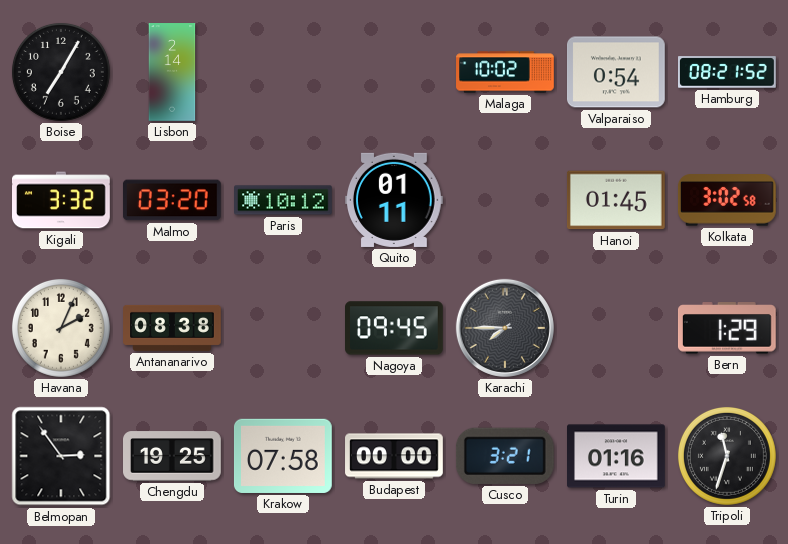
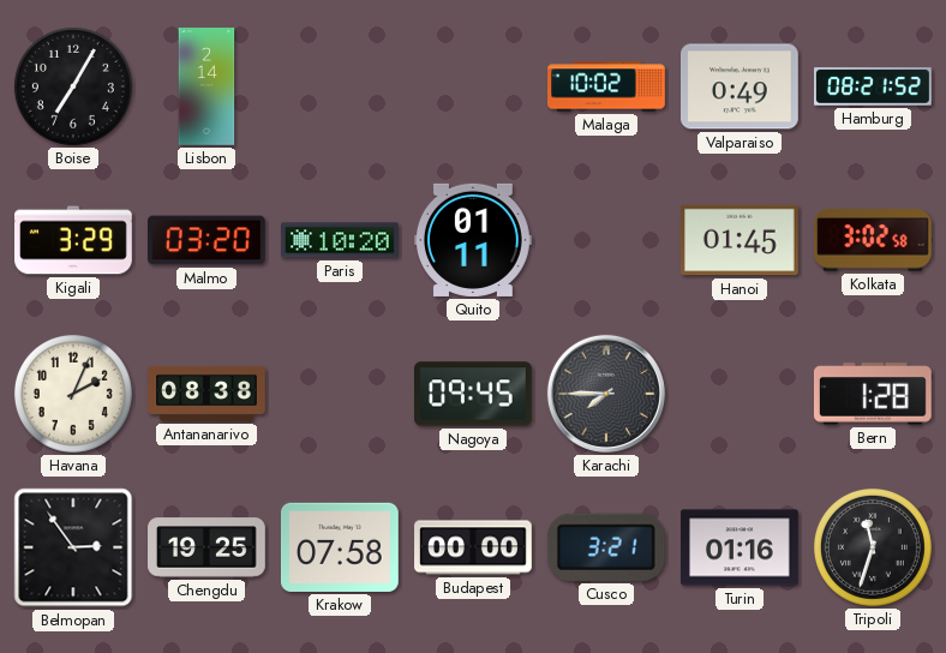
Valparaiso: 0:54 -> 0:49 (741, 86)
Kigali: 3:32 -> 3:29 (74, 240)
Paris: 10:12 -> 10:20 (341, 240)
Bern: 1:29 -> 1:28 (873, 394)
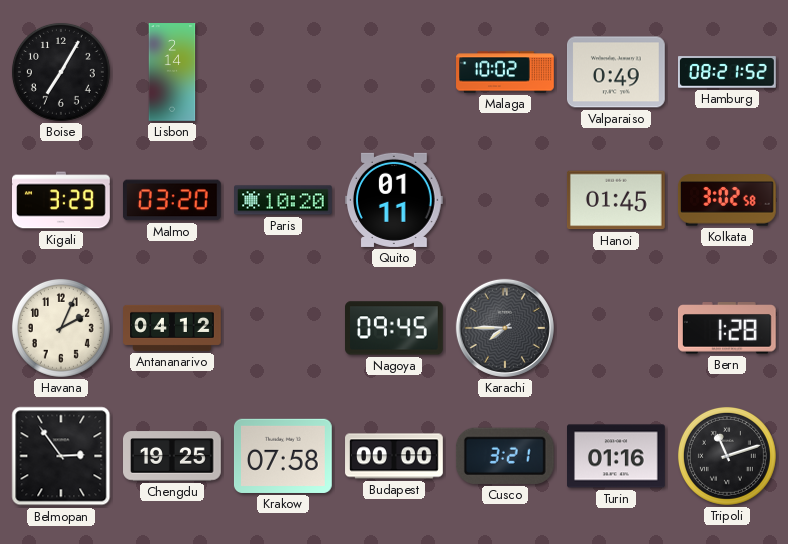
Antananarivo: 08:38 -> 04:12 (172, 328)
Tripoli: 11:33 -> 11:12 (727, 456)
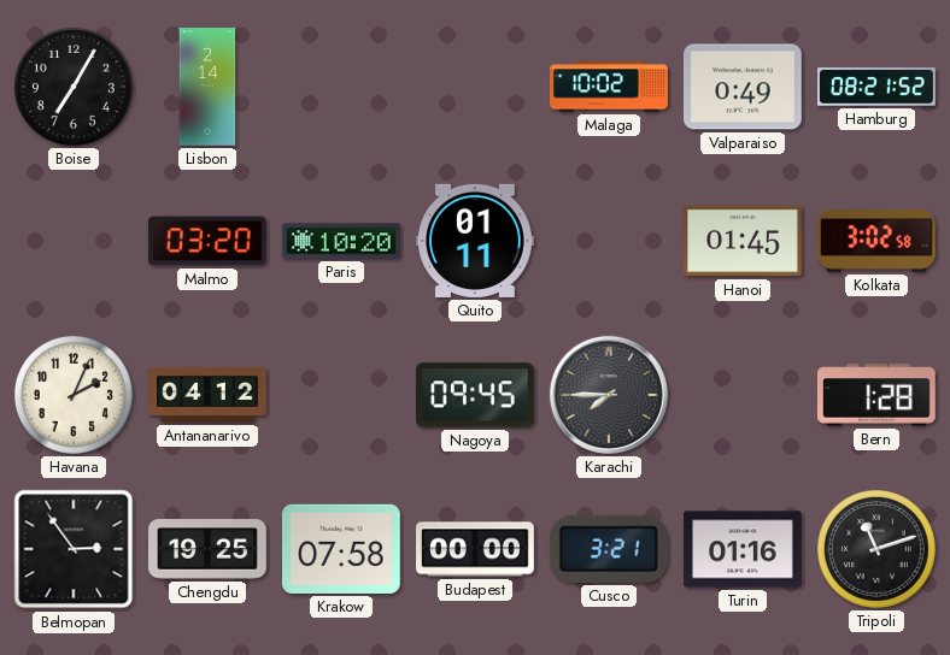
Kigali: 3:29 -> none (62, 200)
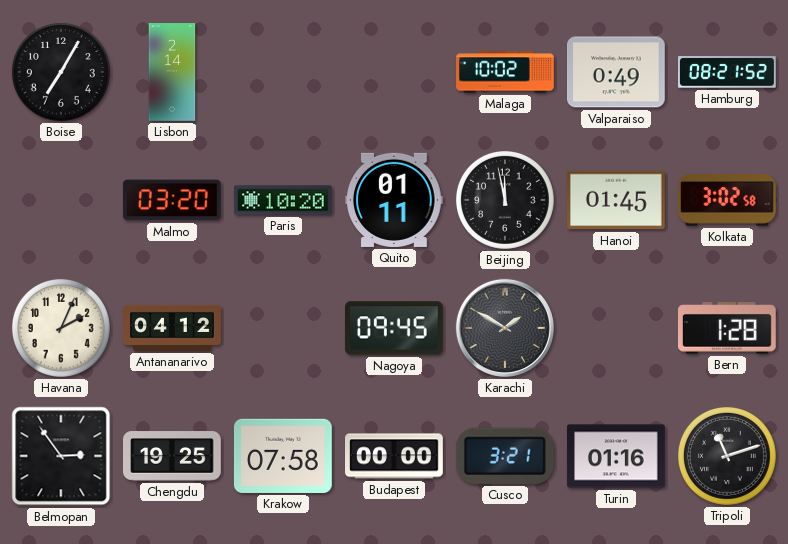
Beijing: none -> 11:58 (505, 200)
Karachi: 7:45 -> 1:50 (505, 328)
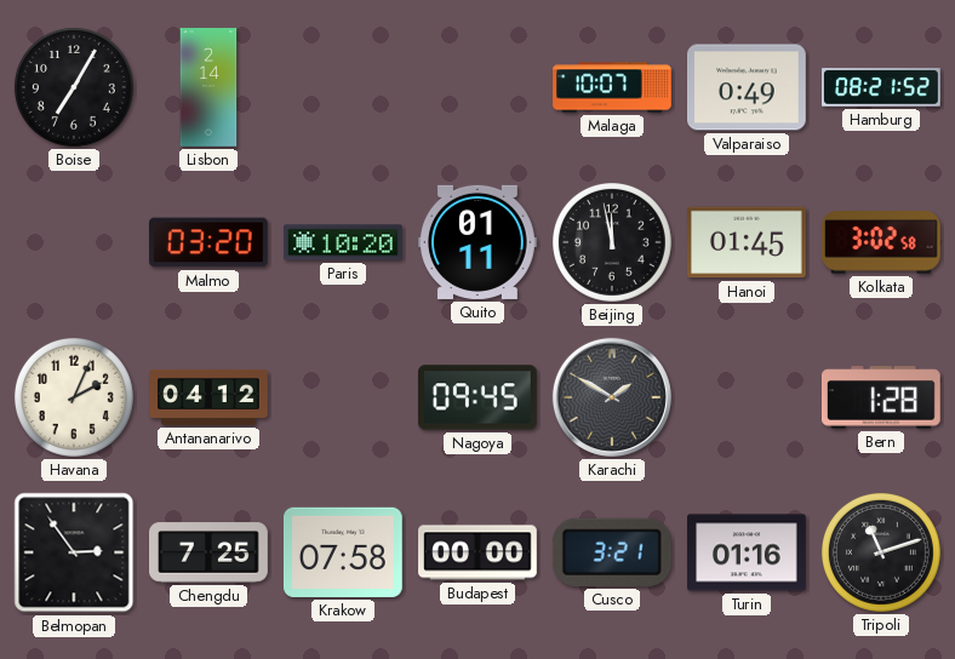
Malaga: 10:02 -> 10:07 (612, 87)
Chengdu: 19:25 -> 7:25 (210, 552)
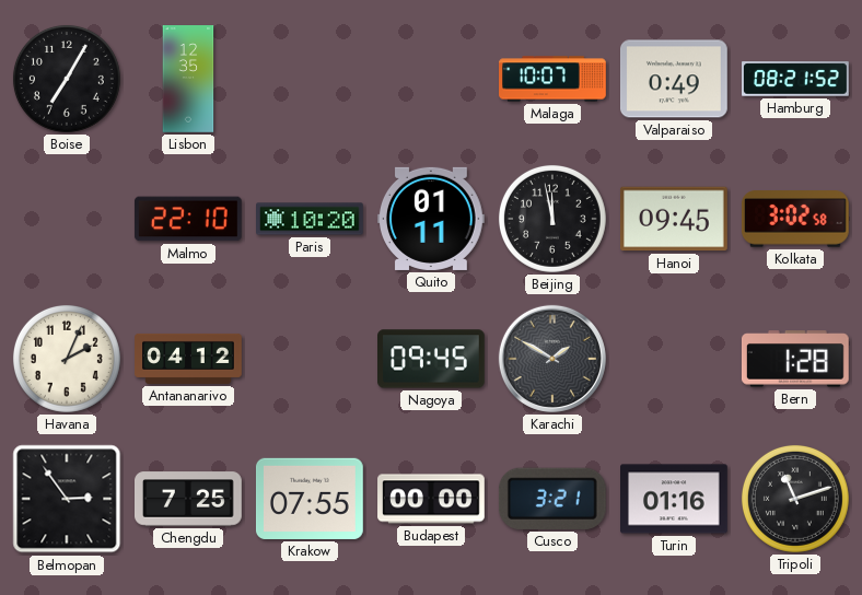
Lisbon: 2:14 -> 12:35 (188, 79)
Malmo: 03:20 -> 22:10 (188, 219)
Hanoi: 01:45 -> 09:45 (674, 219)
Krakow: 07:58 -> 07:55 (310, 499)
